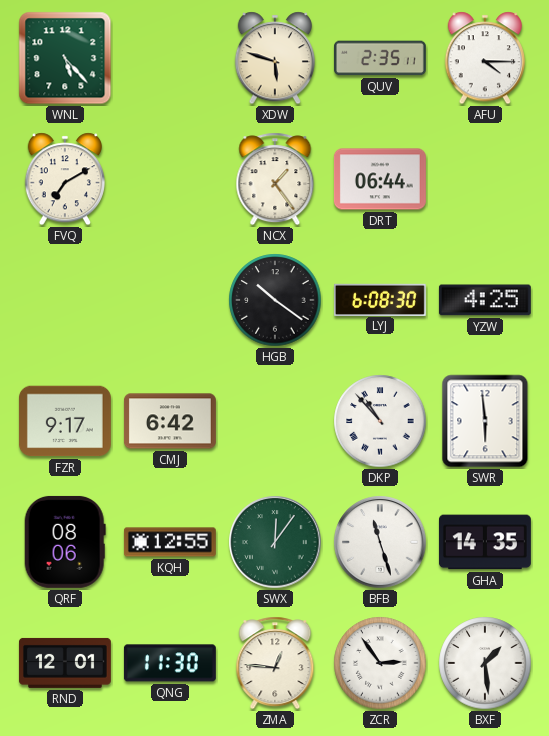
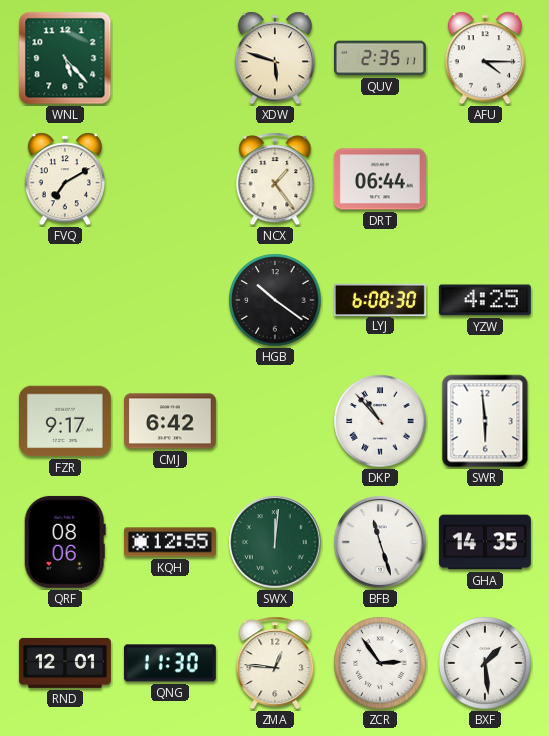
SWX: 12:06 -> 12:01 (275, 542)
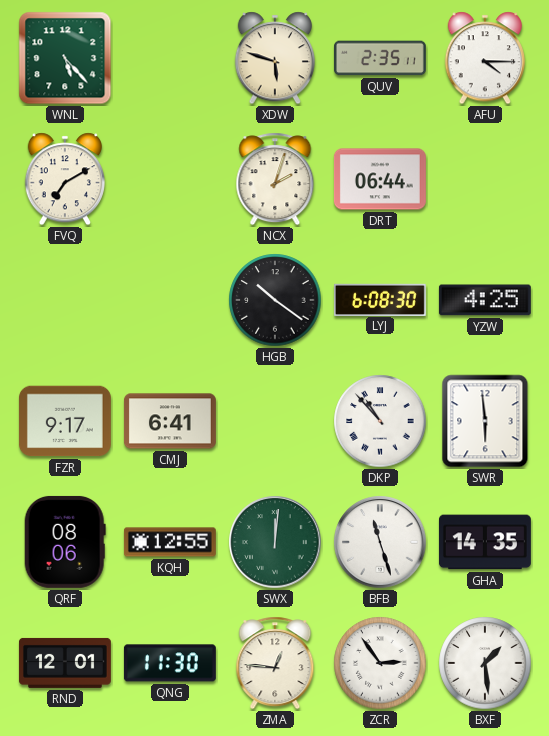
NCX: 1:24 -> 2:03 (275, 179)
CMJ: 6:42 -> 6:41 (170, 421)
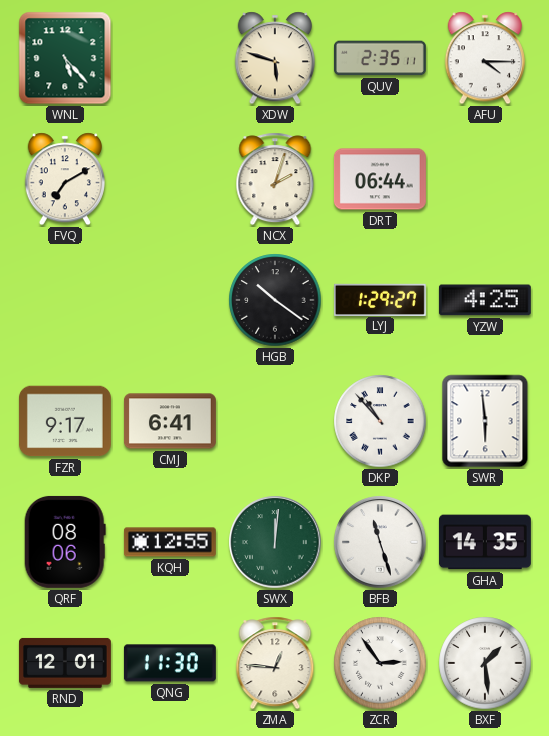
LYJ: 6:08 -> 1:29 (380, 299)
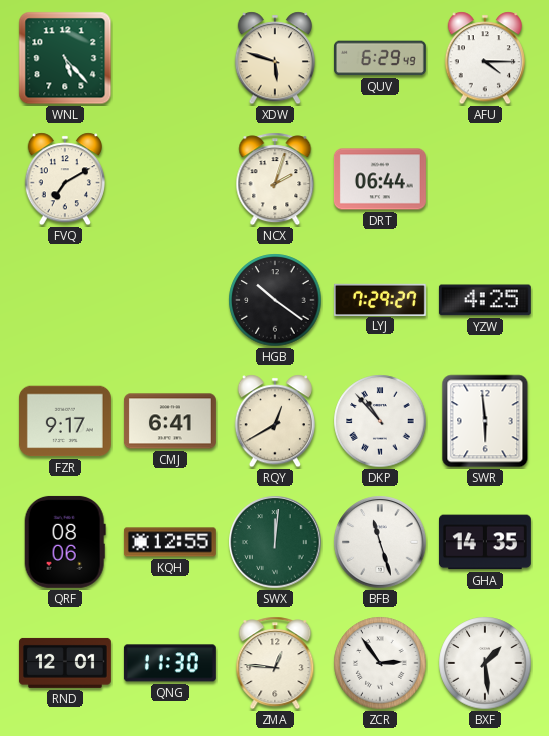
QUV: 2:35 -> 6:29 (380, 58)
LYJ: 1:29 -> 7:29 (380, 299)
RQY: none -> 12:40 (274, 421)
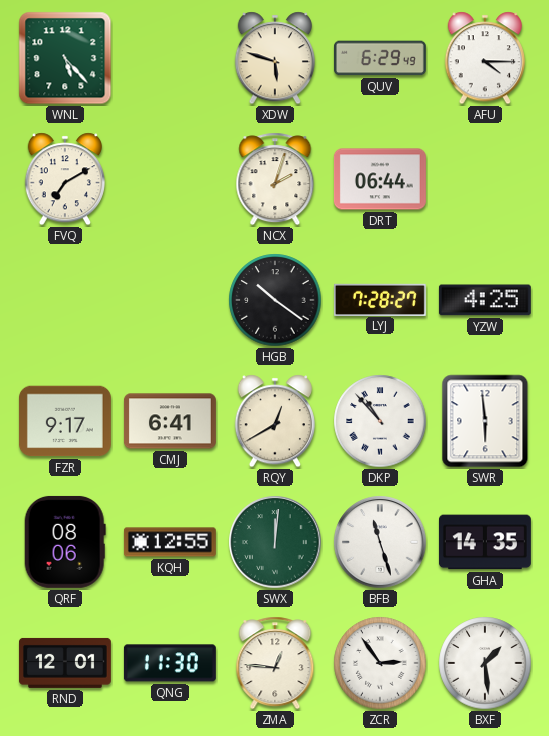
LYJ: 7:29 -> 7:28 (380, 299)
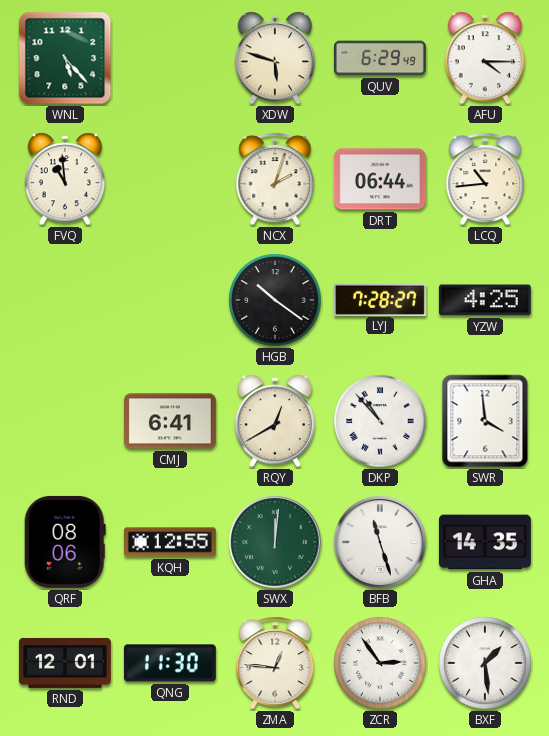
FVQ: 7:10 -> 10:59 (64, 179)
LCQ: none -> 10:44 (485, 179)
FZR: 9:17 -> none (65, 421)
SWR: 5:59 -> 3:59 (485, 421)
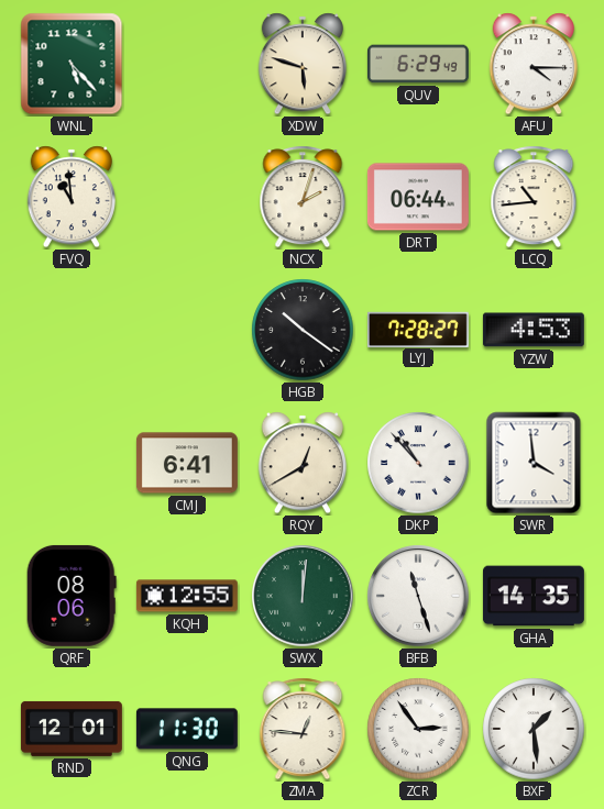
YZW: 4:25 -> 4:53 (534, 330)
